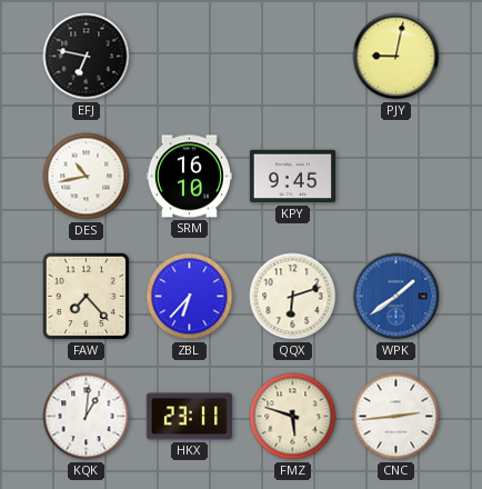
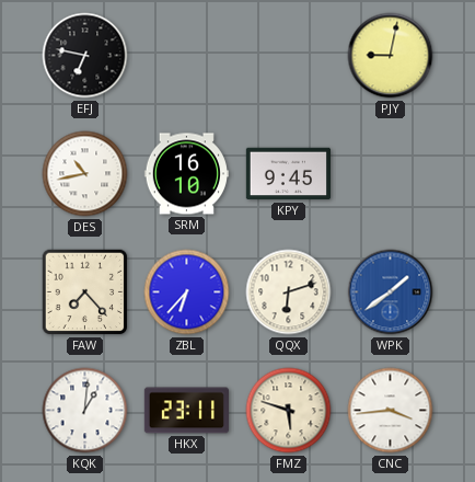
CNC: 2:44 -> 3:44 (391, 411)
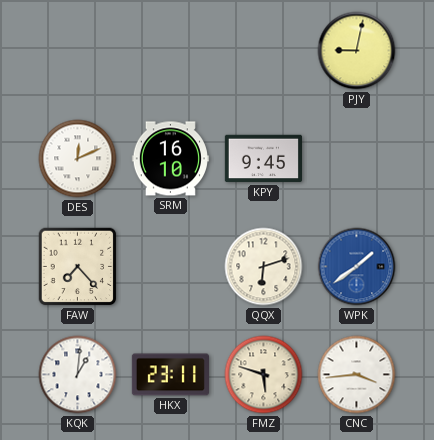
EFJ: 6:47 -> none (85, 56)
DES: 10:43 -> 12:11 (78, 159)
ZBL: 6:37 -> none (187, 292)
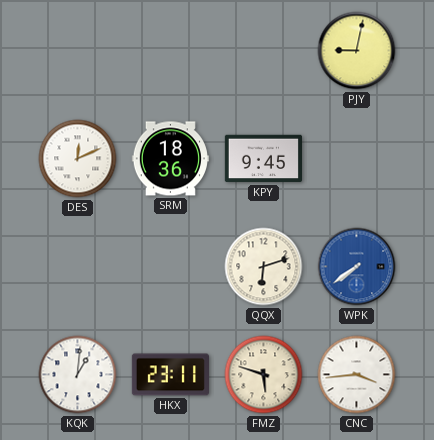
SRM: 16:10 -> 18:36 (170, 159)
FAW: 7:23 -> none (78, 267)
WPK: 1:39 -> 7:39 (357, 267)
